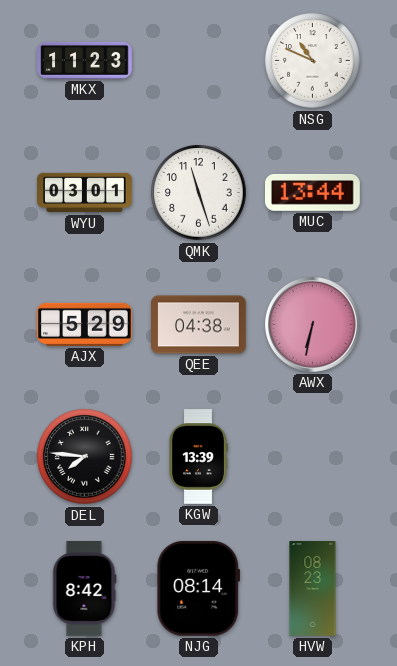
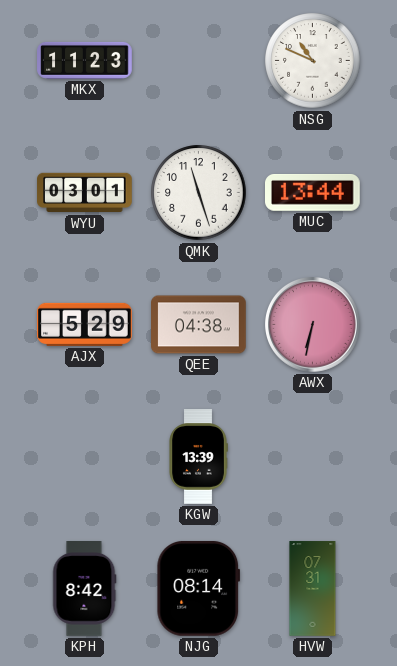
DEL: 7:46 -> none (85, 457)
HVW: 08:23 -> 07:31 (313, 589)
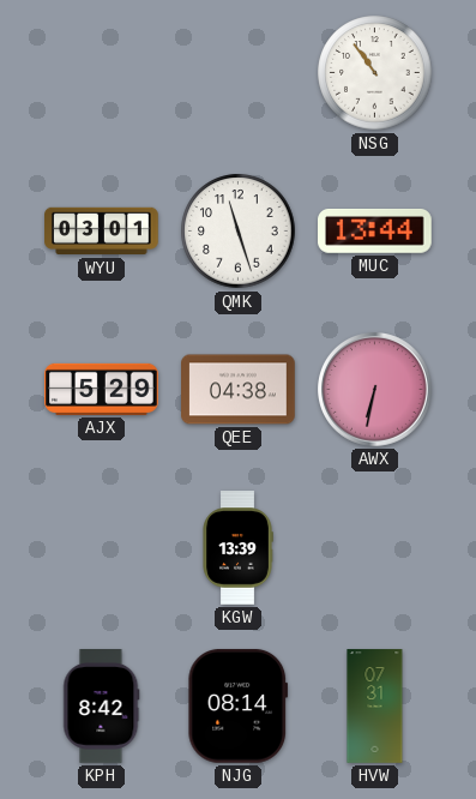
MKX: 11:23 -> none (85, 60)
NSG: 10:49 -> 10:54 (375, 73)
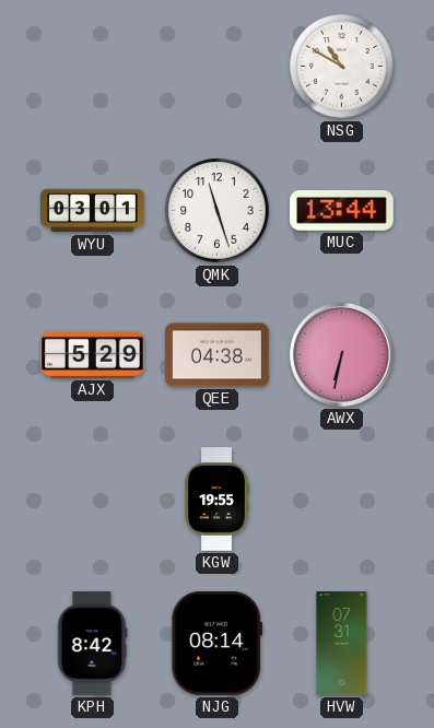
NSG: 10:54 -> 10:50 (342, 67)
KGW: 13:39 -> 19:55 (216, 500)
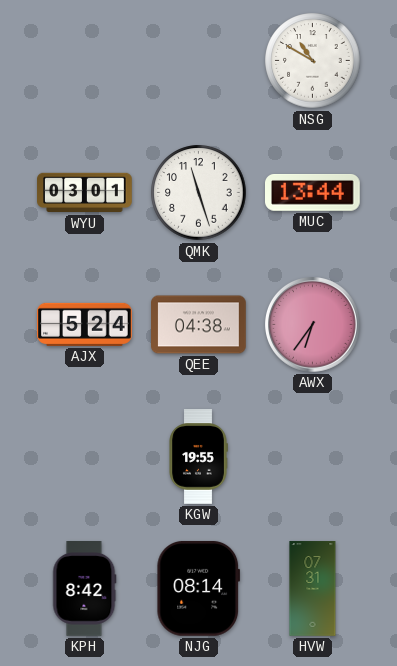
AJX: 5:29 -> 5:24 (85, 324)
AWX: 6:32 -> 6:36 (313, 325)
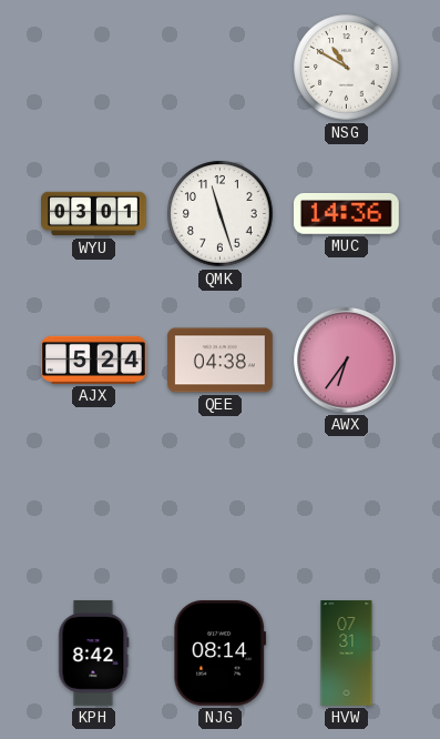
MUC: 13:44 -> 14:36 (347, 214)
KGW: 19:55 -> none (198, 457)
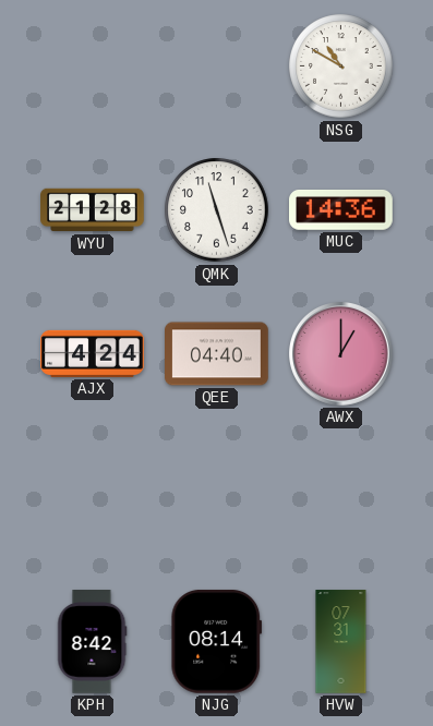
WYU: 03:01 -> 21:28 (93, 210)
AJX: 5:24 -> 4:24 (93, 353)
QEE: 04:38 -> 04:40 (217, 354)
AWX: 6:36 -> 1:00 (341, 354)
